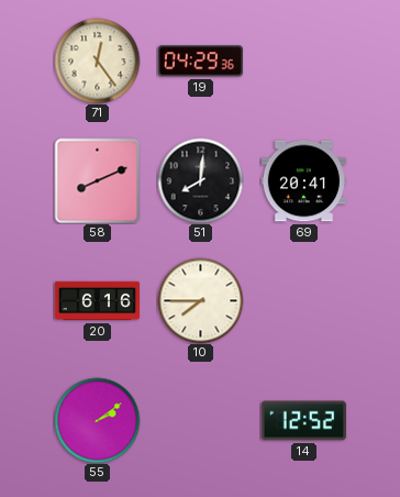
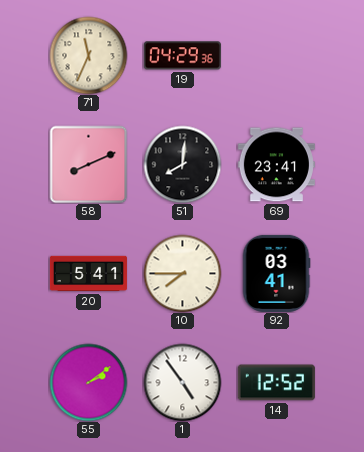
71: 12:24 -> 11:34 (88, 55)
69: 20:41 -> 23:41 (276, 165)
20: 6:16 -> 5:41 (88, 274)
92: none -> 03:41 (276, 273)
1: none -> 4:54 (182, 382)
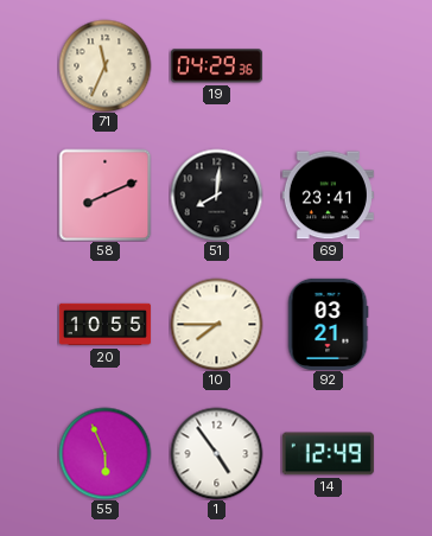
20: 5:41 -> 10:55 (104, 325)
92: 03:41 -> 03:21 (328, 324)
55: 2:09 -> 5:56 (104, 453)
14: 12:52 -> 12:49 (328, 454)
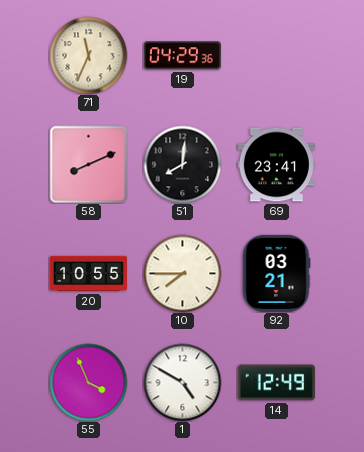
55: 5:56 -> 3:56 (88, 382)
1: 4:54 -> 4:50 (182, 382)
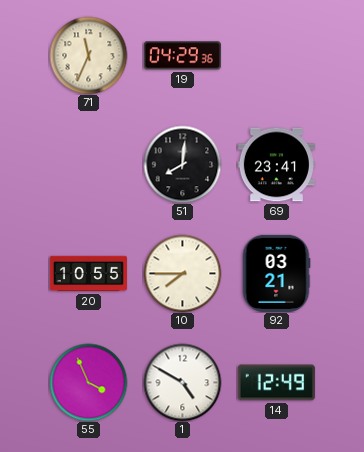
58: 8:11 -> none (88, 164)
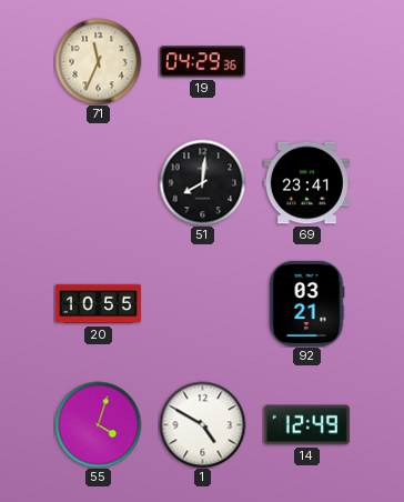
10: 7:45 -> none (182, 273)
55: 3:56 -> 4:03 (98, 424)
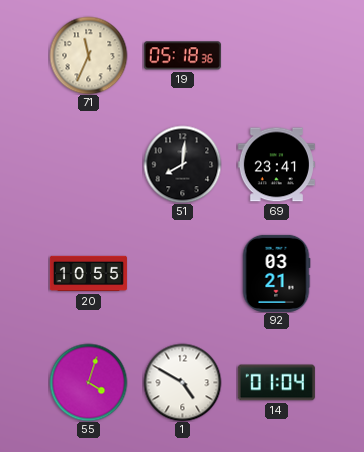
19: 04:29 -> 05:18 (182, 56)
14: 12:49 -> 01:04 (276, 383)
